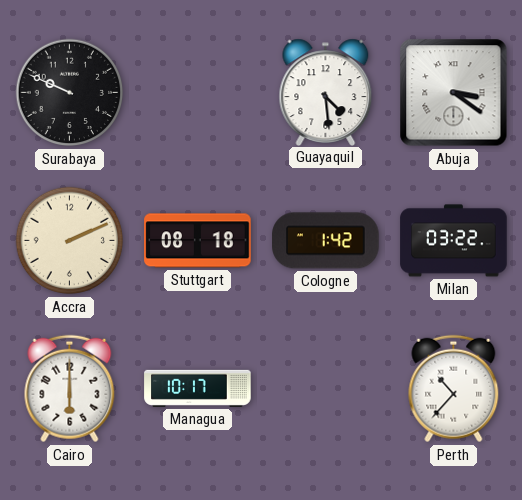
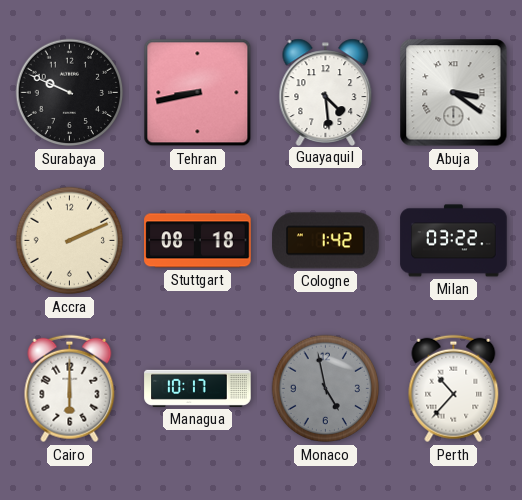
Tehran: none -> 8:43 (198, 93)
Monaco: none -> 4:58 (326, 389)
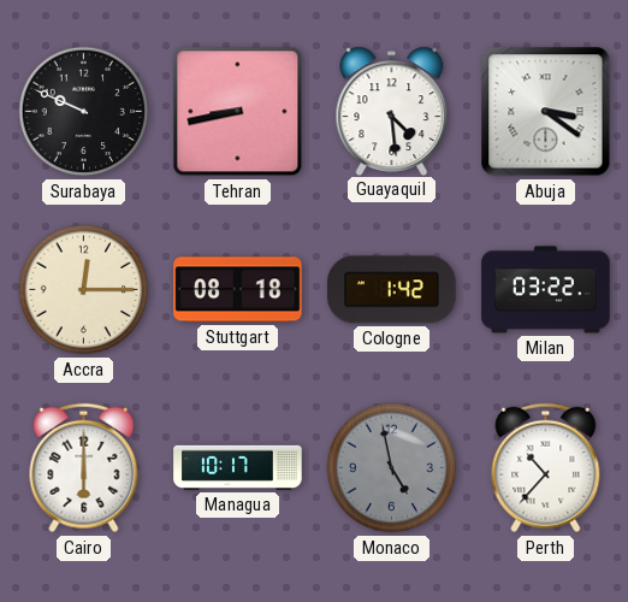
Accra: 2:11 -> 12:15 (84, 290)
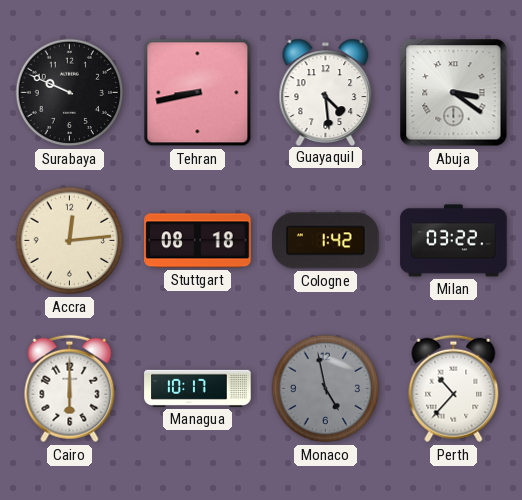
Accra: 12:15 -> 12:14 (70, 241)
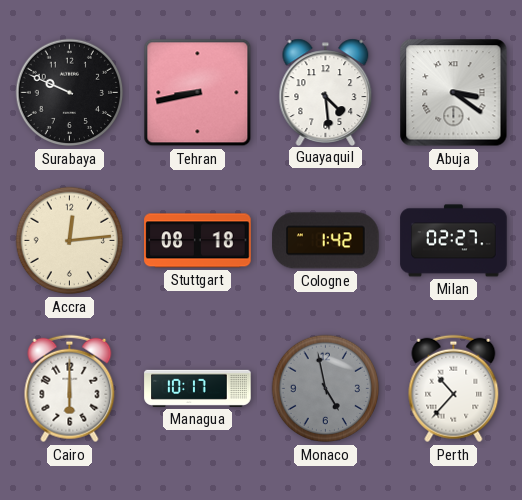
Milan: 03:22 -> 02:27 (454, 241)
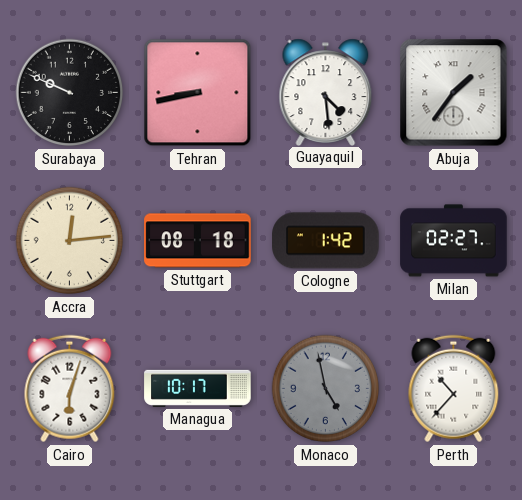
Abuja: 3:21 -> 1:36 (454, 93)
Cairo: 6:00 -> 6:03 (70, 389)
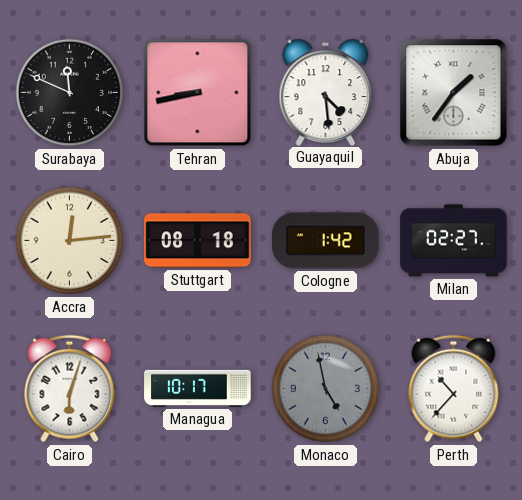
Surabaya: 9:49 -> 11:49 (70, 93)
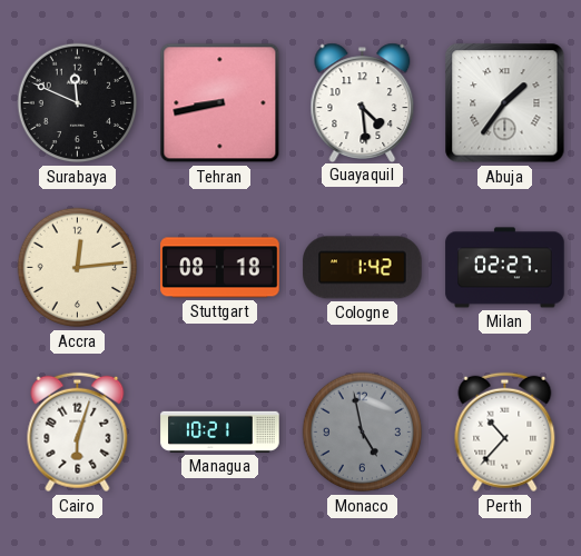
Managua: 10:17 -> 10:21 (220, 431)
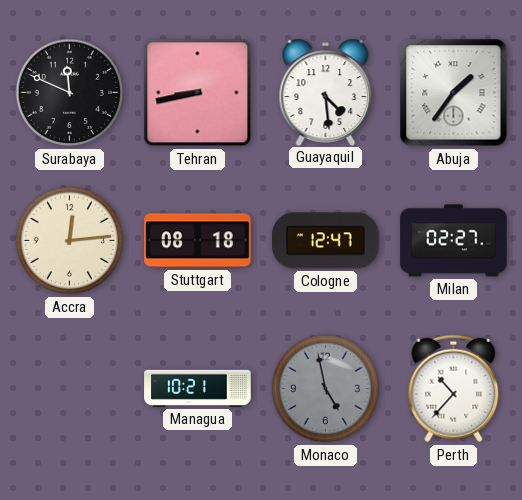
Cologne: 1:42 -> 12:47 (326, 241)
Cairo: 6:03 -> none (78, 433)
